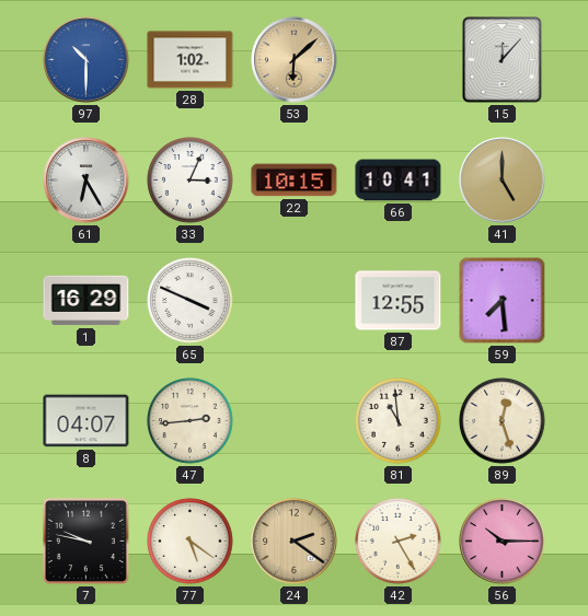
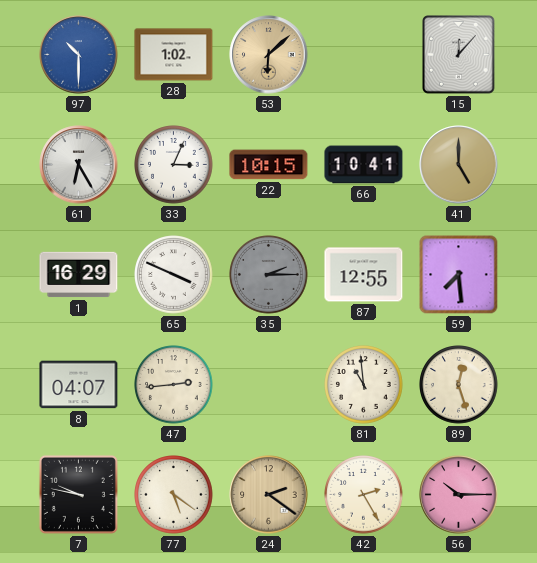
35: none -> 2:15 (269, 275)
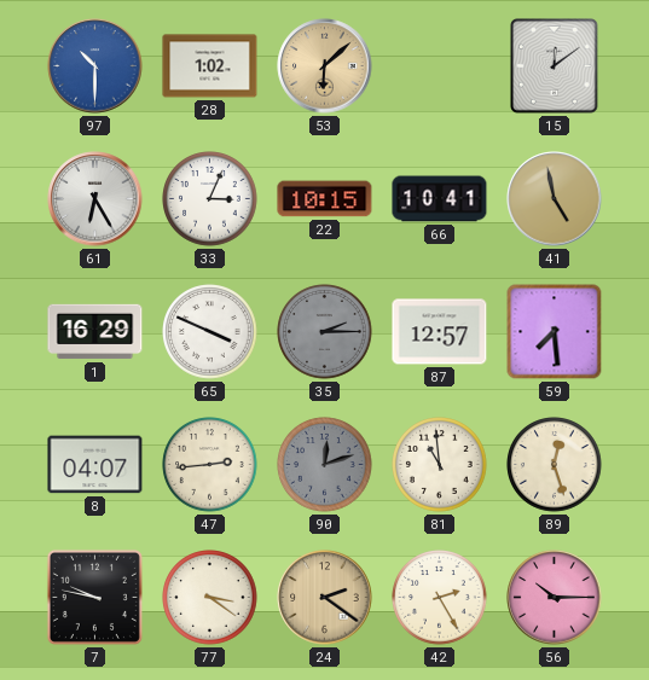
15: 12:07 -> 12:09 (555, 66)
41: 5:00 -> 4:58 (555, 199)
87: 12:55 -> 12:57 (440, 332)
90: none -> 12:12 (325, 465)
77: 5:21 -> 3:21 (210, 598)
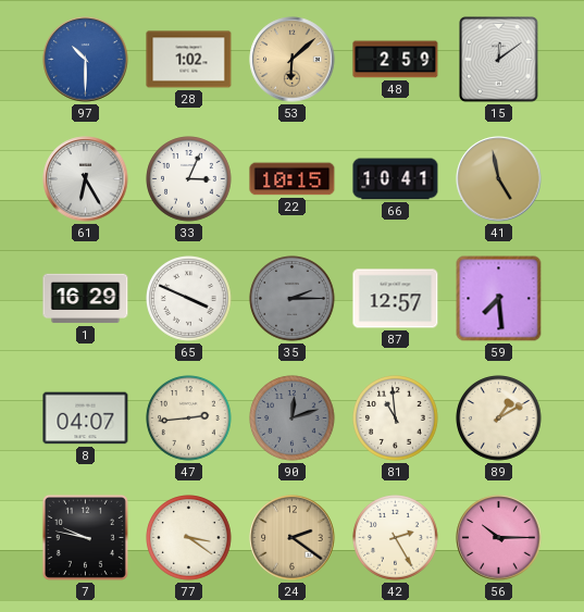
48: none -> 2:59 (396, 60)
89: 12:27 -> 1:10 (499, 419)
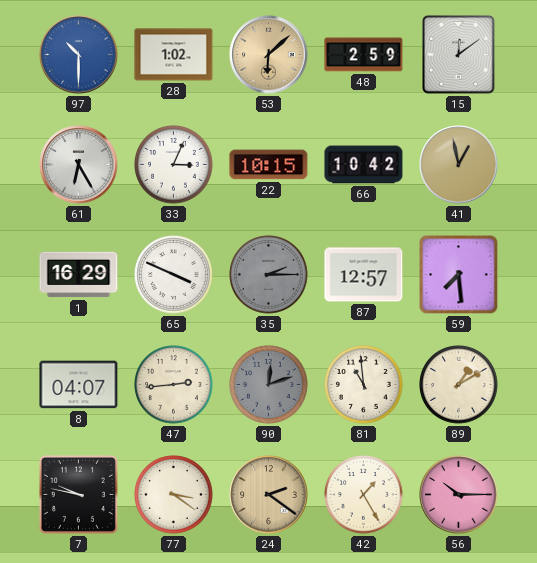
66: 10:41 -> 10:42 (364, 165)
41: 4:58 -> 12:58 (459, 165)
42: 2:25 -> 1:25 (364, 495)
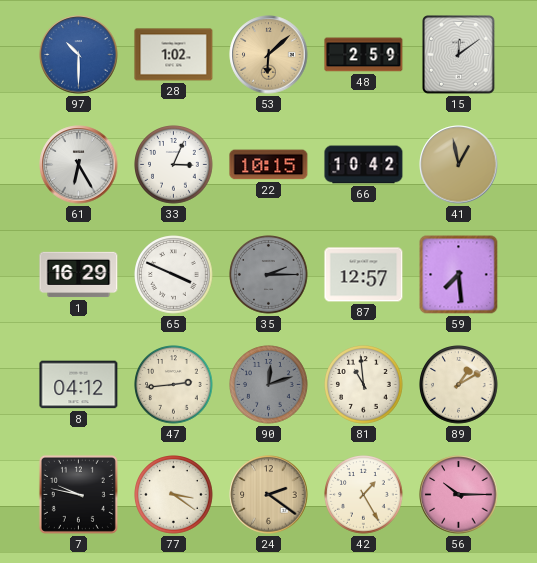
8: 04:07 -> 04:12 (79, 385)
